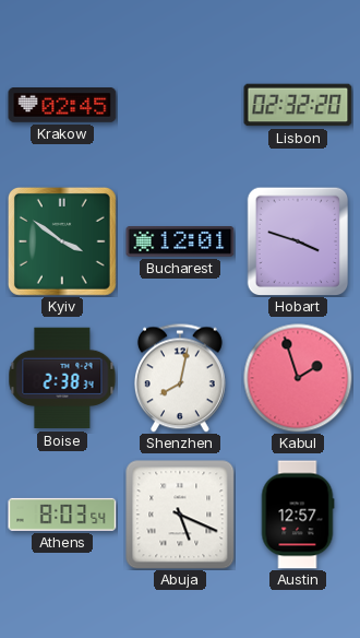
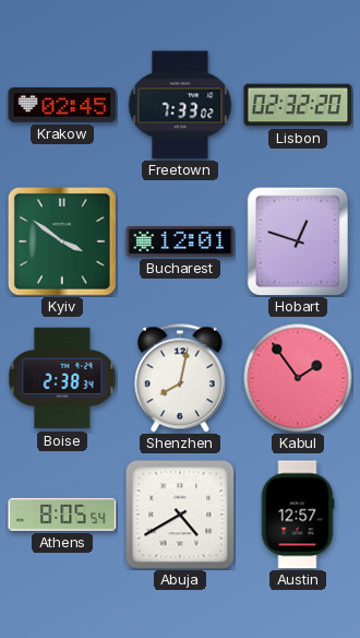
Freetown: none -> 7:33 (180, 105)
Hobart: 3:48 -> 12:48 (298, 241)
Kabul: 1:57 -> 1:54 (298, 378)
Athens: 8:03 -> 8:05 (62, 515)
Abuja: 5:19 -> 4:40 (180, 515)
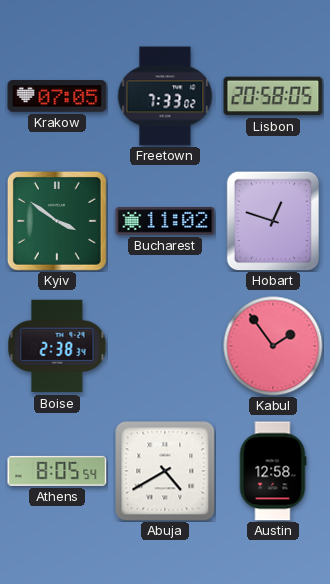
Krakow: 02:45 -> 07:05 (57, 96)
Lisbon: 02:32 -> 20:58 (273, 96)
Bucharest: 12:01 -> 11:02 (165, 222)
Shenzhen: 8:02 -> none (180, 378)
Austin: 12:57 -> 12:58 (273, 471)
